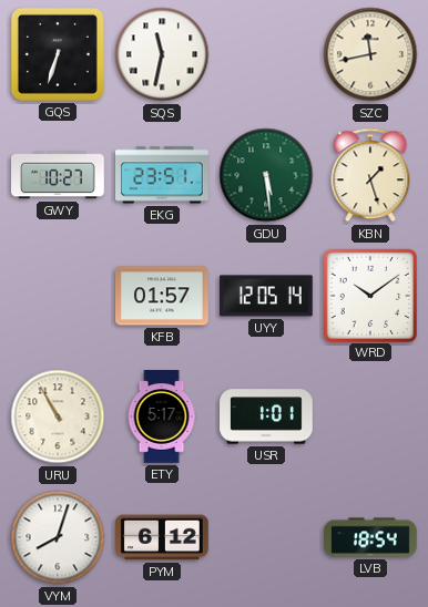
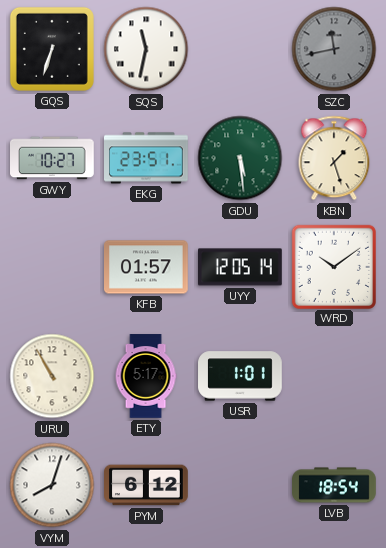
SZC dial: cream -> grey (334, 49)
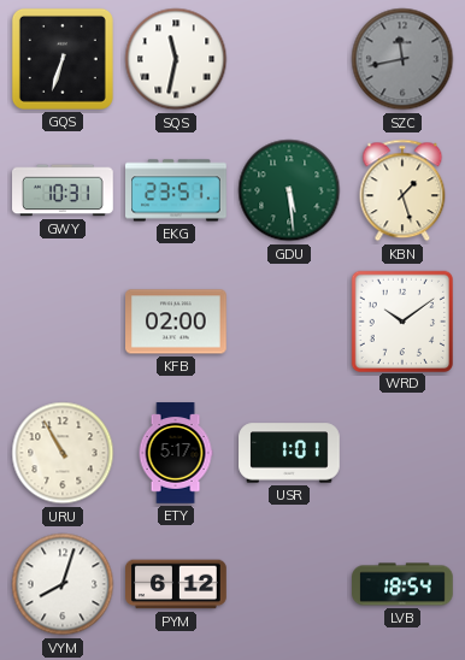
GWY: 10:27 -> 10:31 (64, 190)
KFB: 01:57 -> 02:00 (177, 322)
UYY: 12:05 -> none (241, 267)
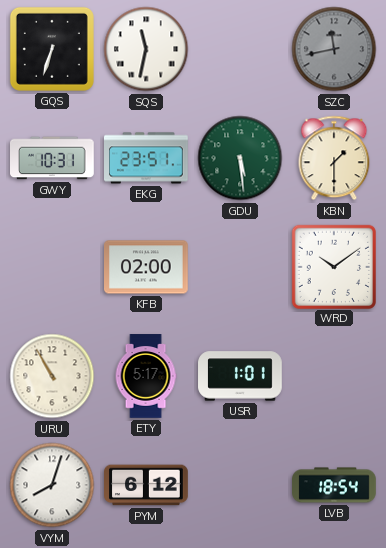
KBN: 1:27 -> 1:30 (334, 158)
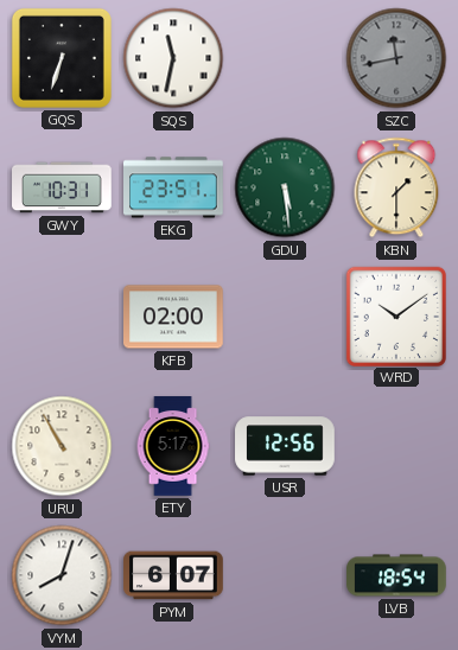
USR: 1:01 -> 12:56 (285, 446)
PYM: 6:12 -> 6:07 (173, 575)
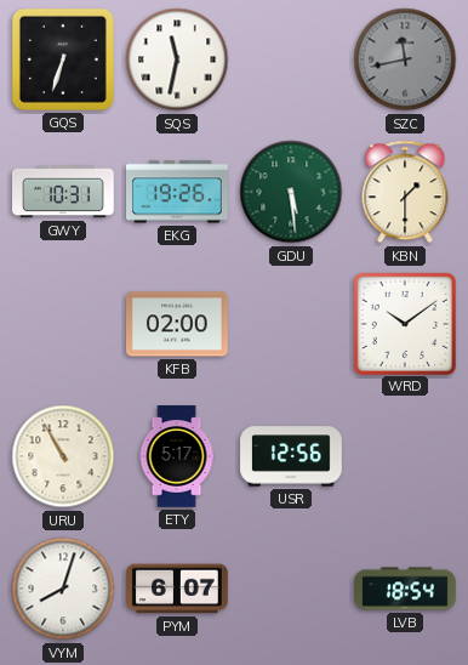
EKG: 23:51 -> 19:26 (178, 192)
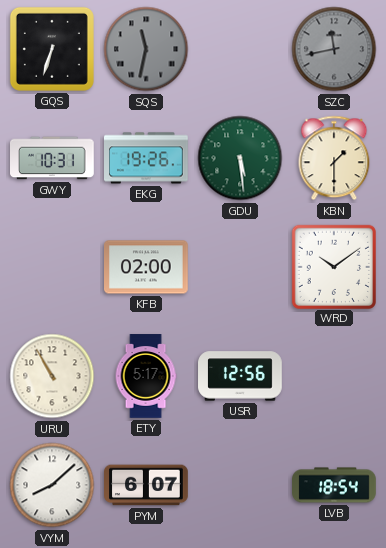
SQS dial: white -> grey (146, 49)
VYM: 8:03 -> 8:08 (52, 485)
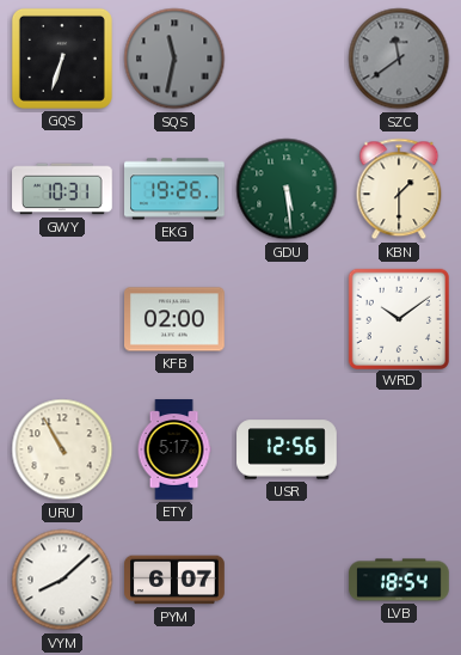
SZC: 11:43 -> 11:39 (399, 59)
